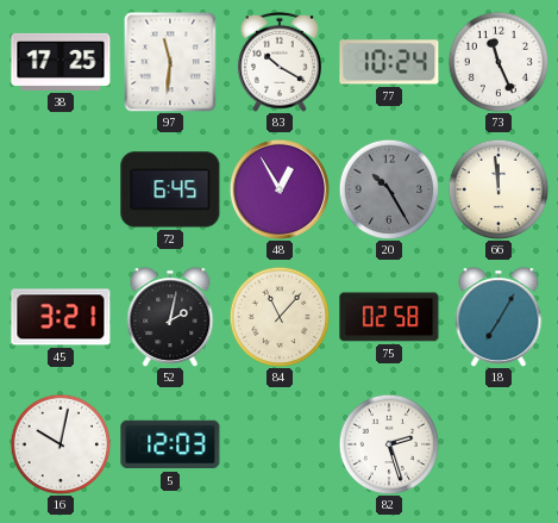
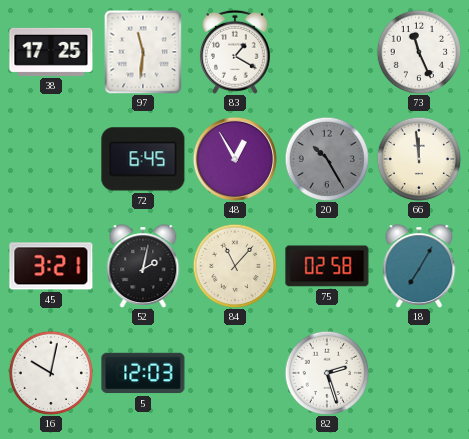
83: 10:20 -> 1:20 (235, 52)
77: 10:24 -> none (389, 62)
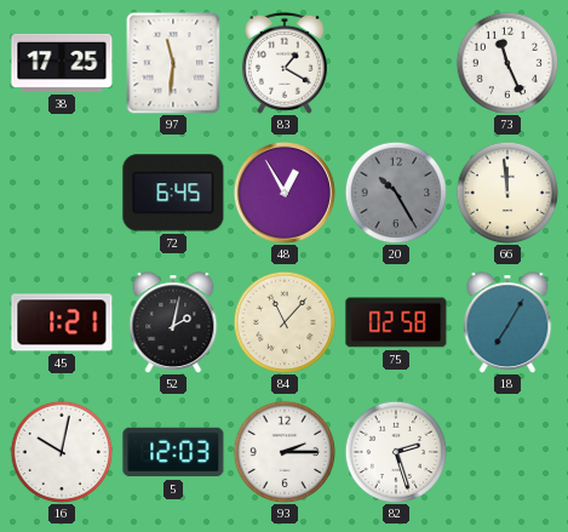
45: 3:21 -> 1:21 (62, 322)
93: none -> 2:15 (285, 452)
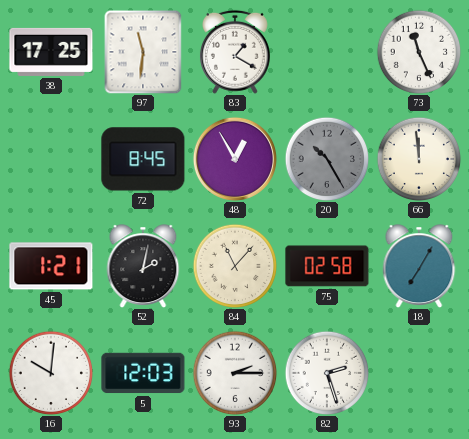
72: 6:45 -> 8:45 (143, 159)
16: 10:02 -> 10:01 (51, 373)
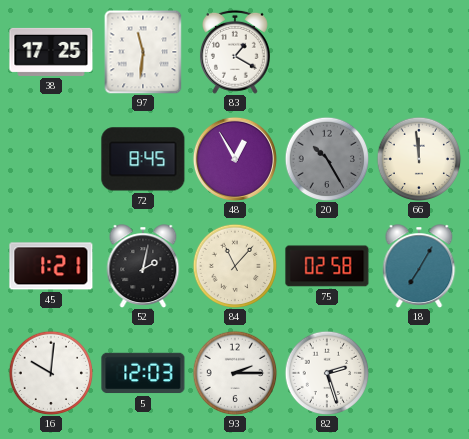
73: 11:26 -> none (419, 52)
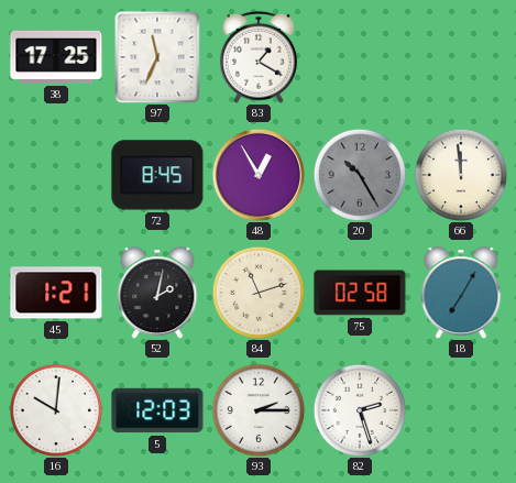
97: 11:31 -> 11:34 (157, 57)
84: 11:07 -> 11:12 (259, 293)
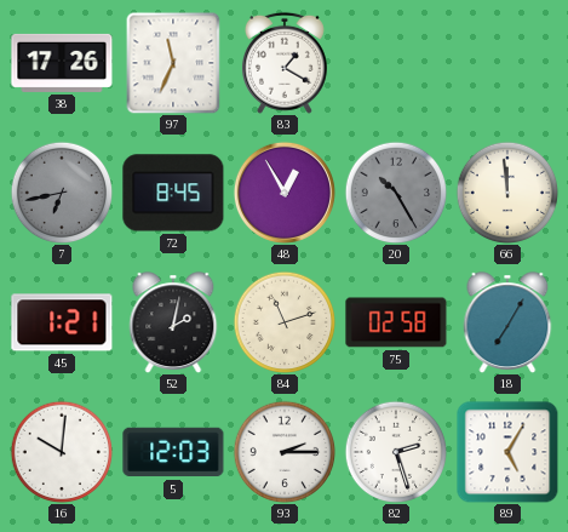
38: 17:25 -> 17:26 (62, 63)
7: none -> 6:43 (62, 193)
89: none -> 5:05 (507, 452)
